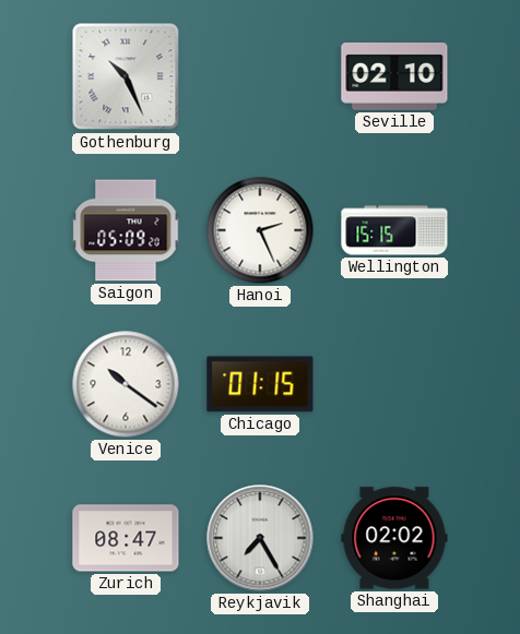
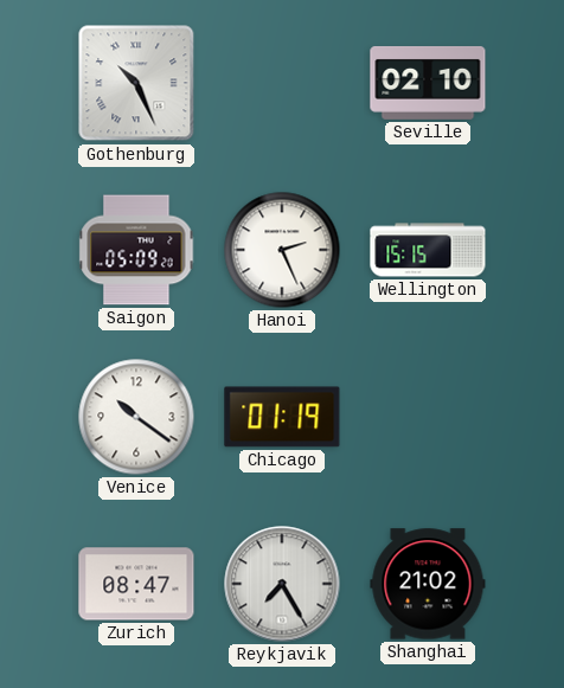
Chicago: 01:15 -> 01:19 (282, 417)
Shanghai: 02:02 -> 21:02 (428, 584)
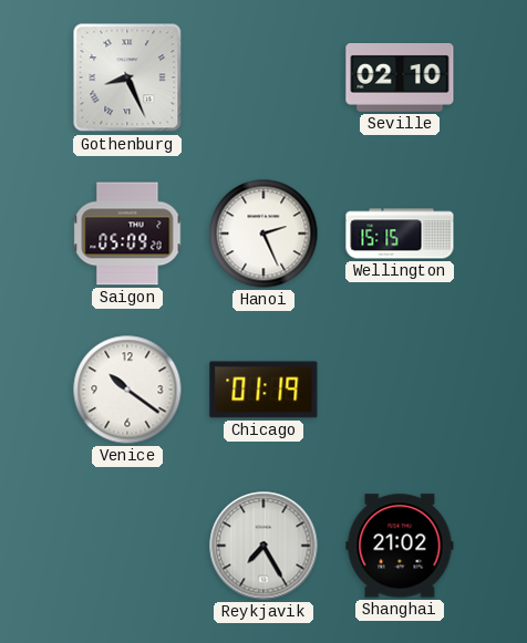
Gothenburg: 10:26 -> 8:26 (127, 77)
Zurich: 08:47 -> none (136, 584)
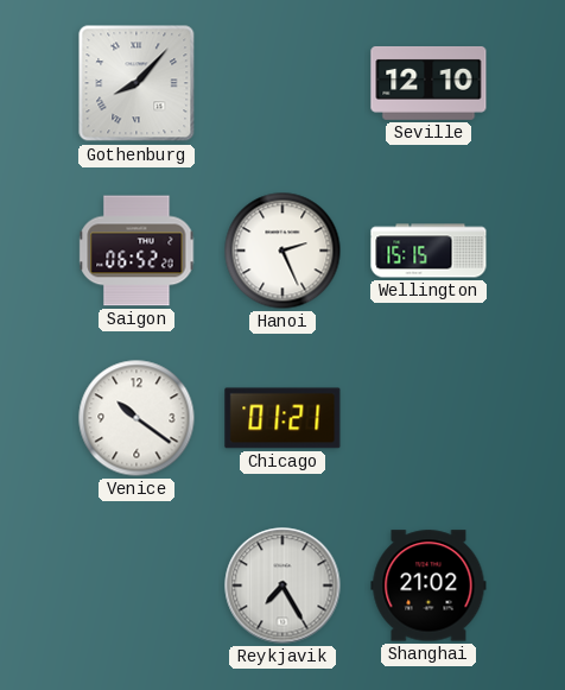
Gothenburg: 8:26 -> 8:07 (137, 83)
Seville: 02:10 -> 12:10 (428, 83)
Saigon: 05:09 -> 06:52 (137, 251)
Chicago: 01:19 -> 01:21 (282, 418)
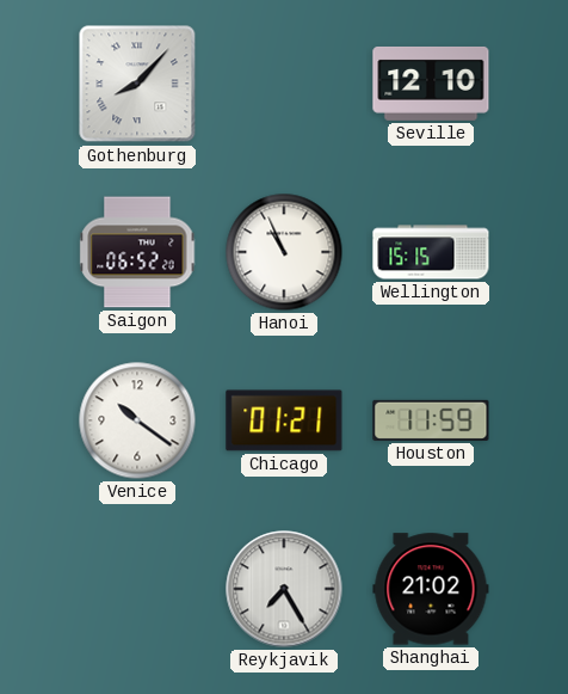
Hanoi: 2:26 -> 10:56 (284, 252)
Houston: none -> 11:59 (431, 420)
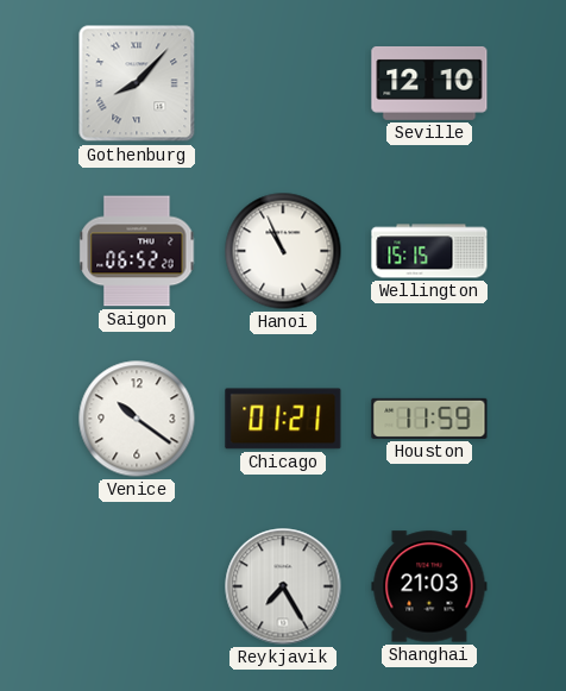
Shanghai: 21:02 -> 21:03 (429, 586)
